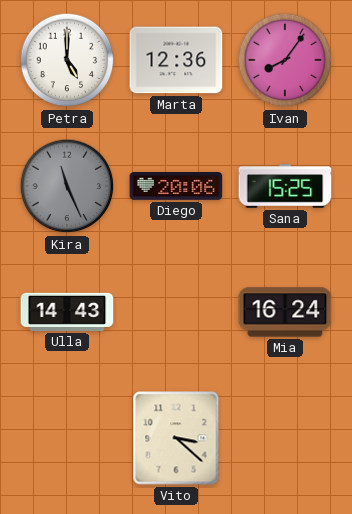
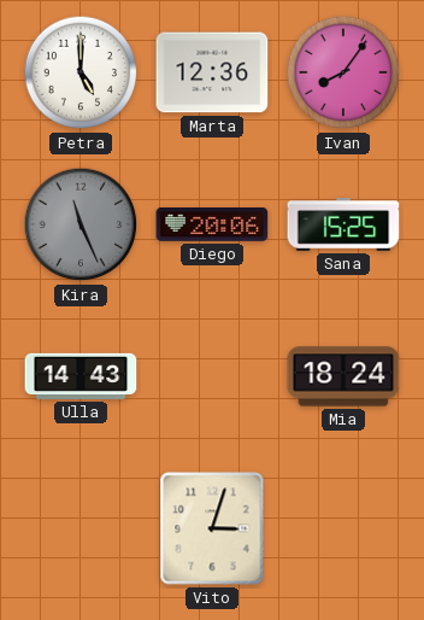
Mia: 16:24 -> 18:24 (343, 376)
Vito: 3:22 -> 3:03 (212, 528)
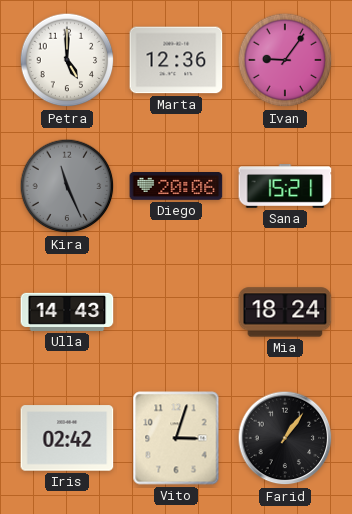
Ivan: 8:06 -> 9:06 (285, 60)
Sana: 15:25 -> 15:21 (285, 186)
Iris: none -> 02:42 (67, 438)
Farid: none -> 1:06 (285, 438)
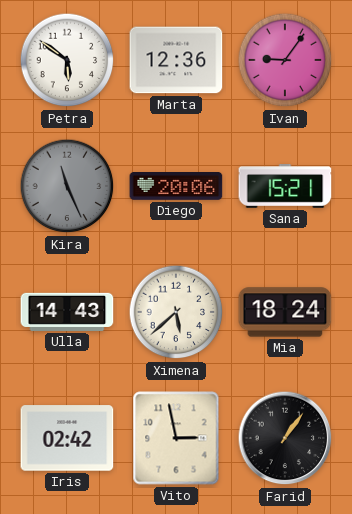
Petra: 5:00 -> 5:51 (67, 60)
Ximena: none -> 5:38 (176, 312)
Vito: 3:03 -> 2:58 (176, 438)
